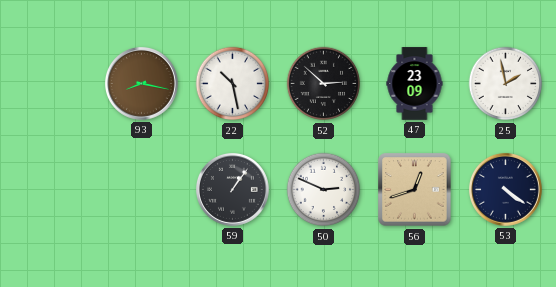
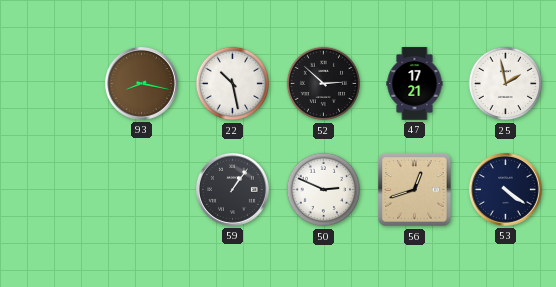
47: 23:09 -> 17:21 (415, 84)
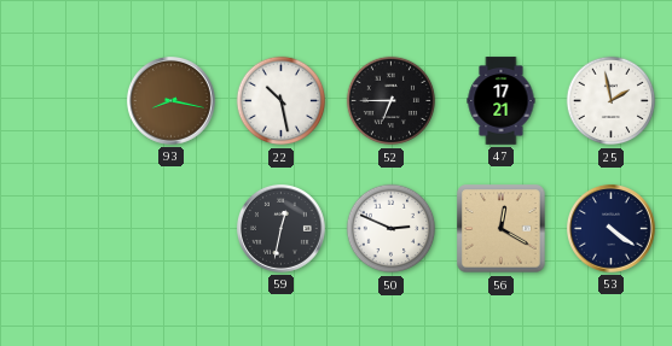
52: 2:52 -> 6:45 (392, 101)
59: 1:06 -> 12:32 (280, 228)
56: 12:42 -> 12:20 (502, 229)
